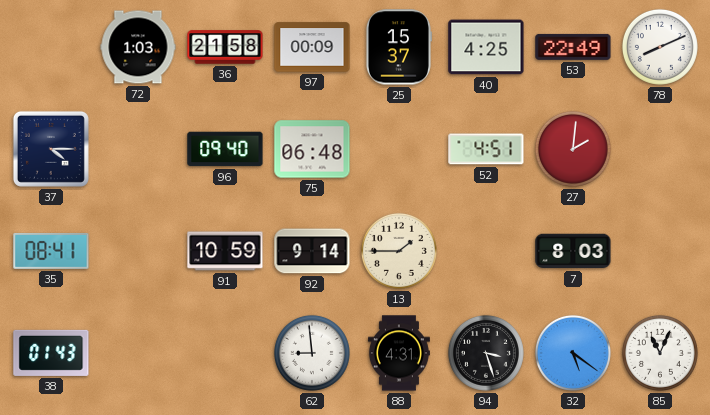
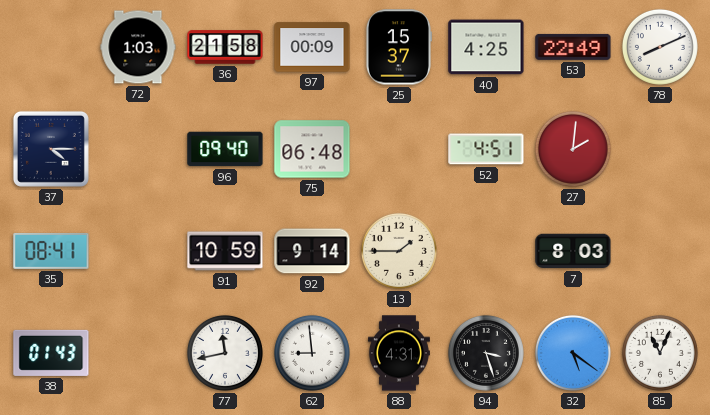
77: none -> 11:43 (225, 353)
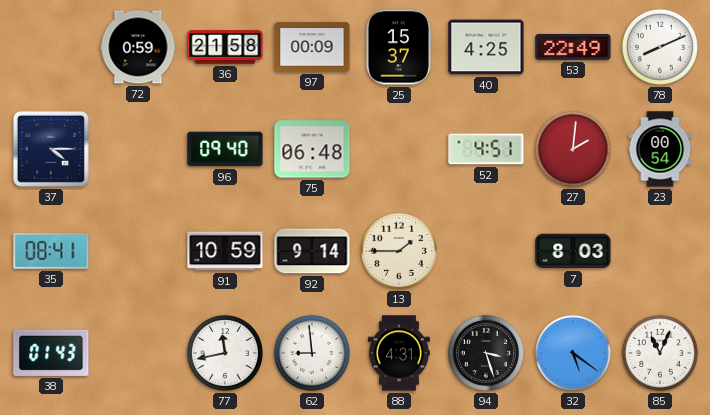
72: 1:03 -> 0:59 (138, 47)
23: none -> 00:54 (660, 149)
